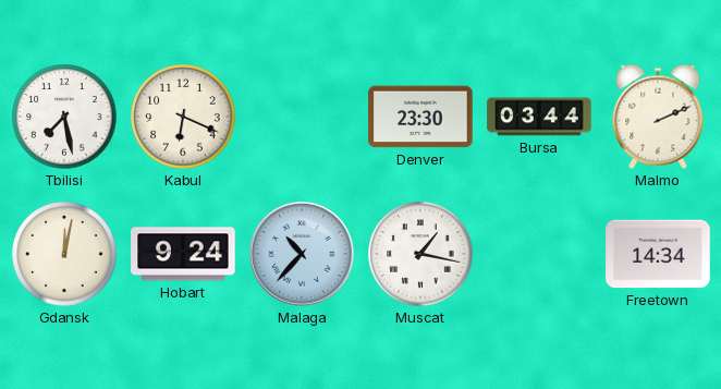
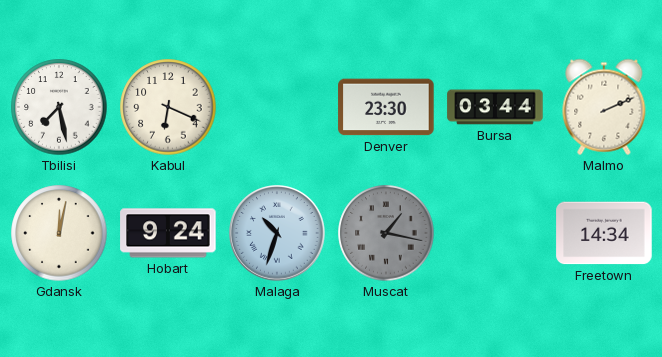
Malaga: 10:37 -> 10:33 (277, 233)
Muscat dial: white -> grey (386, 233)
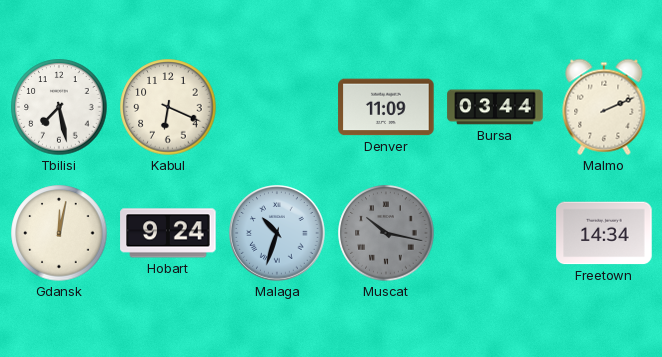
Denver: 23:30 -> 11:09 (386, 107)
Muscat: 1:17 -> 10:17 (386, 233)
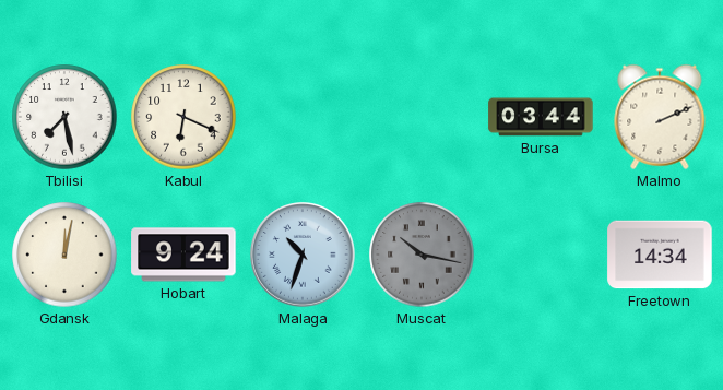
Denver: 11:09 -> none (386, 107)
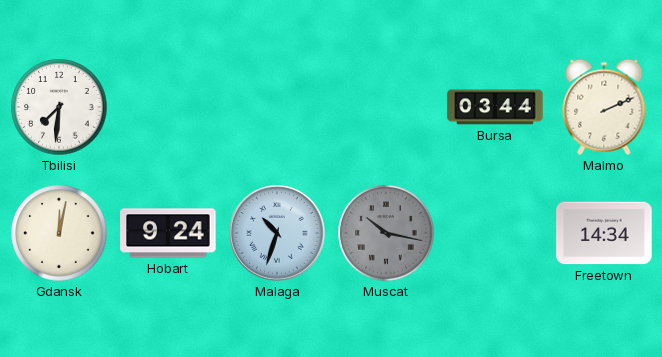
Tbilisi: 7:28 -> 7:31 (59, 107)
Kabul: 6:19 -> none (183, 117)
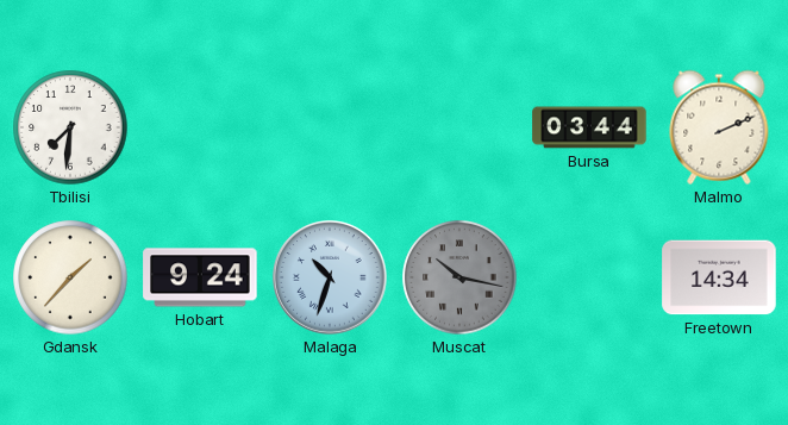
Gdansk: 12:02 -> 1:37 (70, 277)
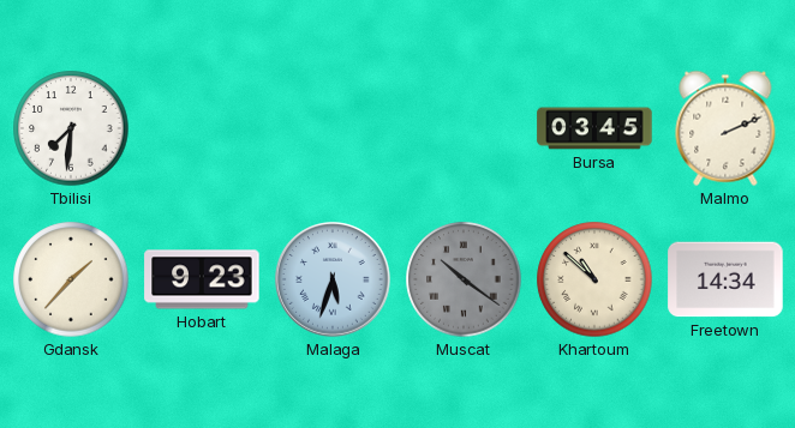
Bursa: 03:44 -> 03:45 (594, 128)
Hobart: 9:24 -> 9:23 (202, 279)
Malaga: 10:33 -> 5:33 (333, 279)
Muscat: 10:17 -> 10:21 (464, 279)
Khartoum: none -> 10:52 (594, 279)
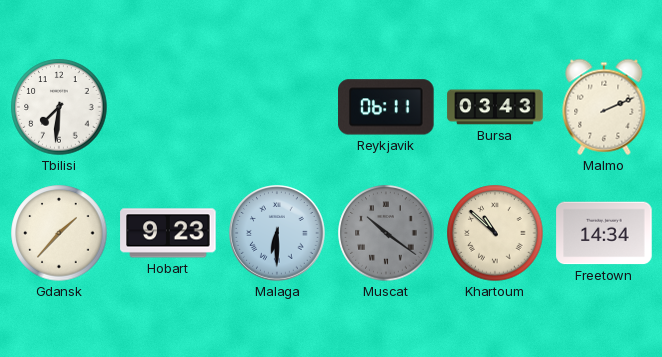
Reykjavik: none -> 06:11 (386, 107)
Bursa: 03:45 -> 03:43 (495, 107)
Malaga: 5:33 -> 6:30 (277, 233)
